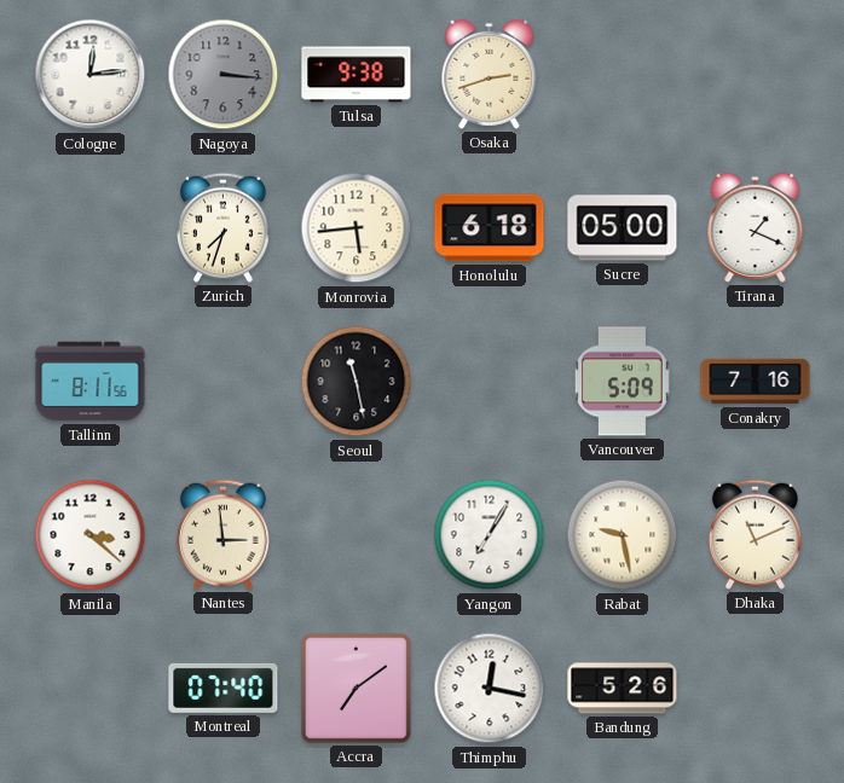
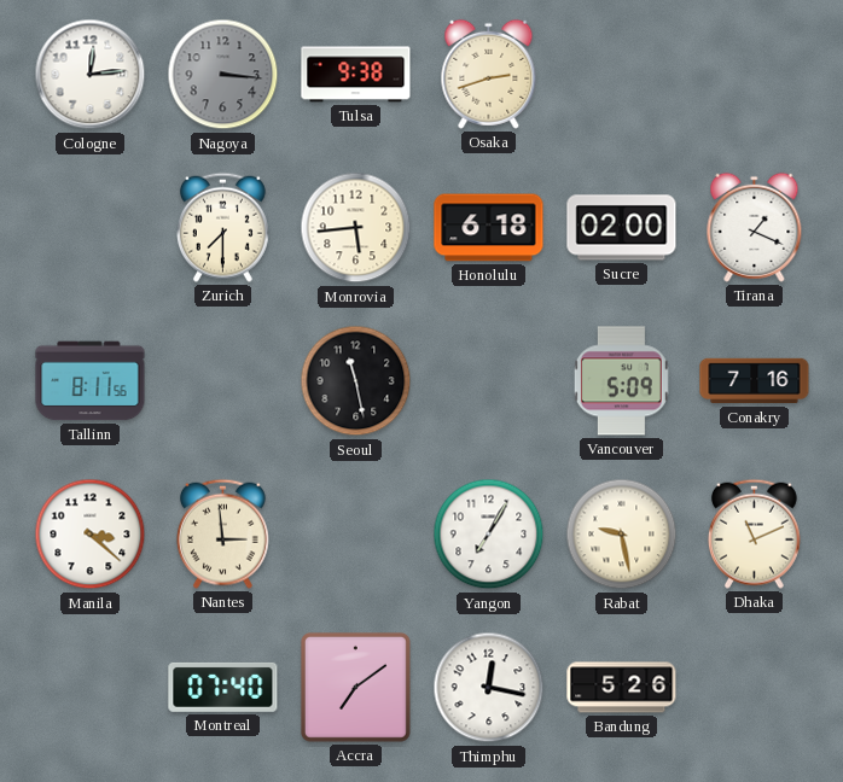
Zurich: 7:33 -> 7:30 (222, 227)
Sucre: 05:00 -> 02:00 (622, 228)
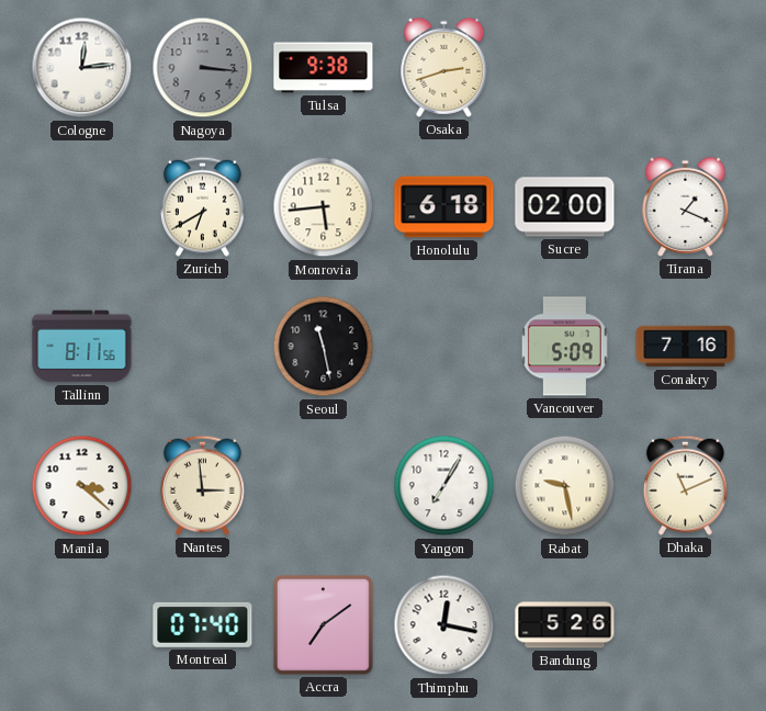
Zurich: 7:30 -> 6:40 (202, 206)
